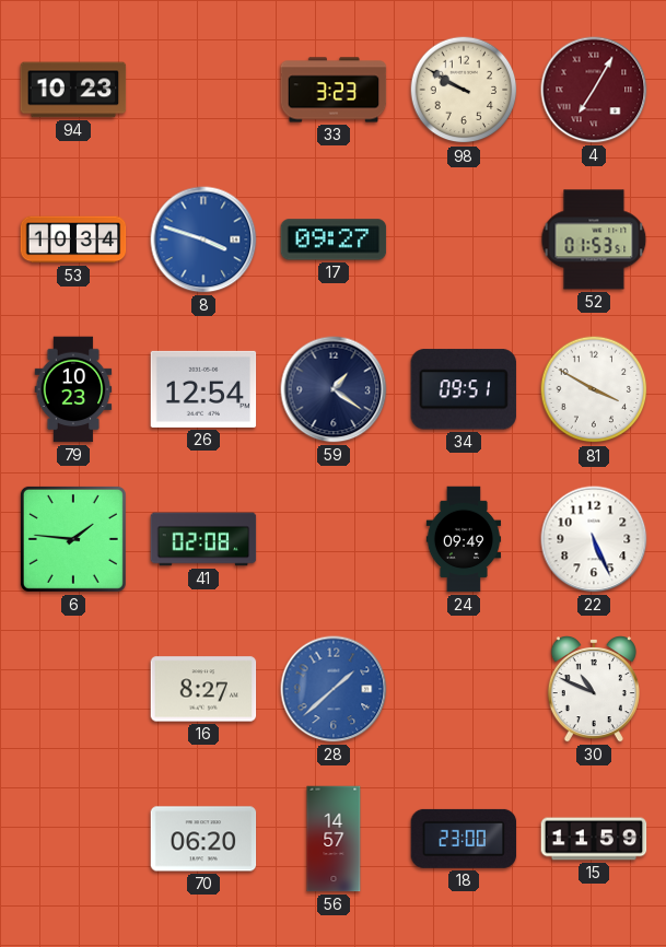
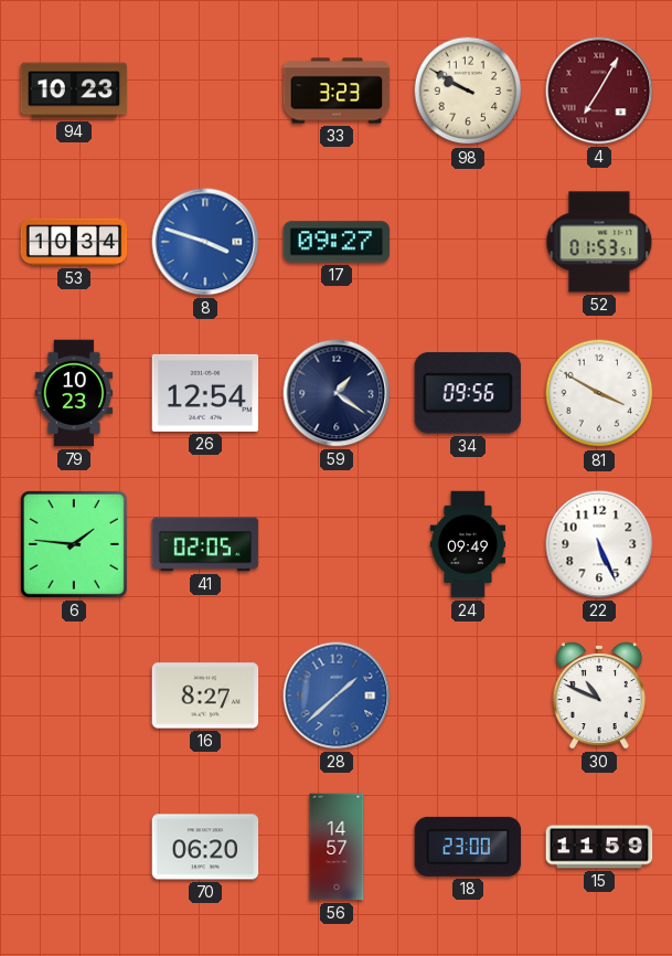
34: 09:51 -> 09:56 (468, 393)
41: 02:08 -> 02:05 (205, 544)
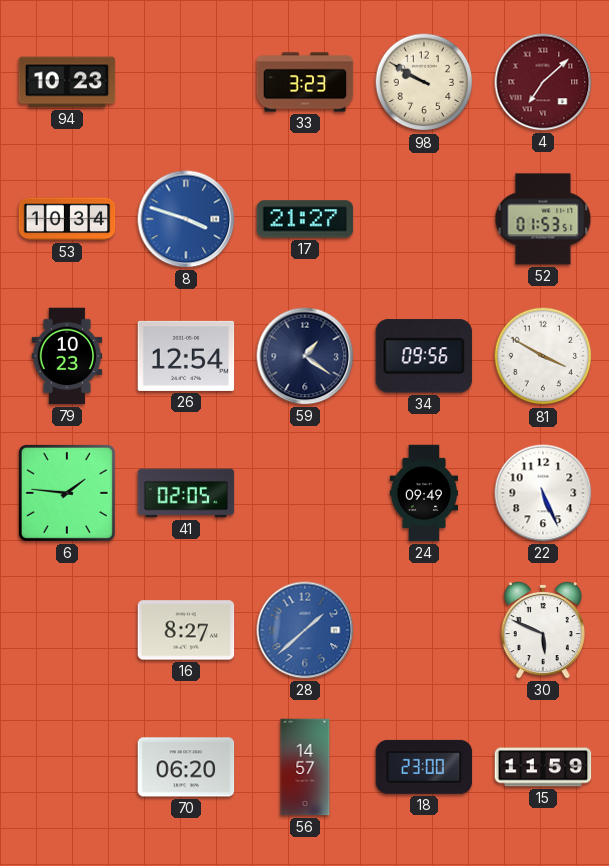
4: 7:05 -> 7:08 (543, 82)
17: 09:27 -> 21:27 (305, 219)
30: 10:49 -> 5:49 (543, 631)
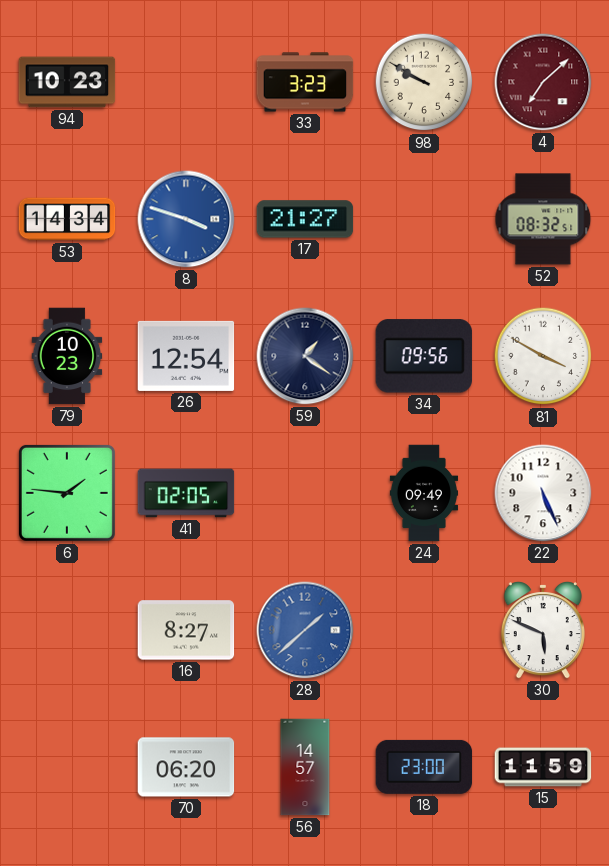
53: 10:34 -> 14:34 (67, 219)
52: 01:53 -> 08:32 (543, 219)
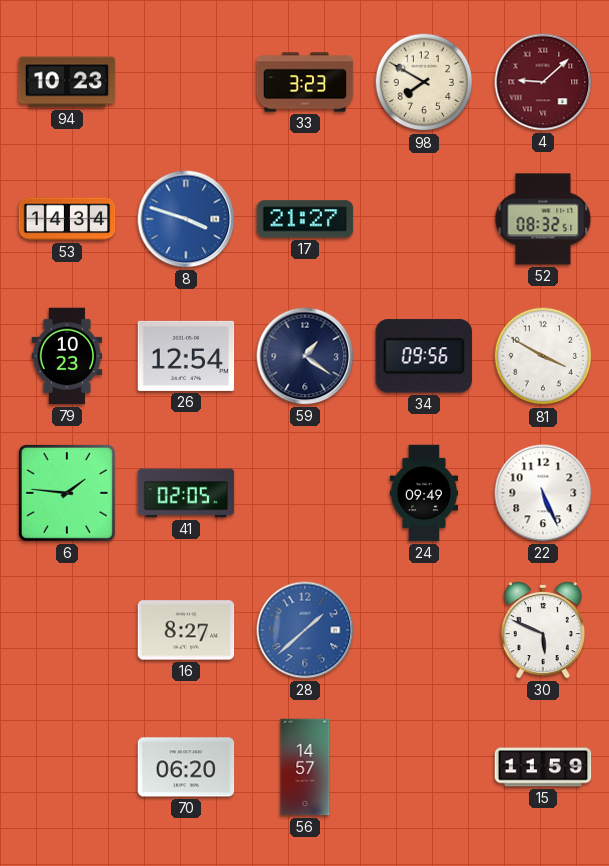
98: 9:50 -> 7:50 (424, 82)
4: 7:08 -> 9:08 (543, 82)
18: 23:00 -> none (424, 767)
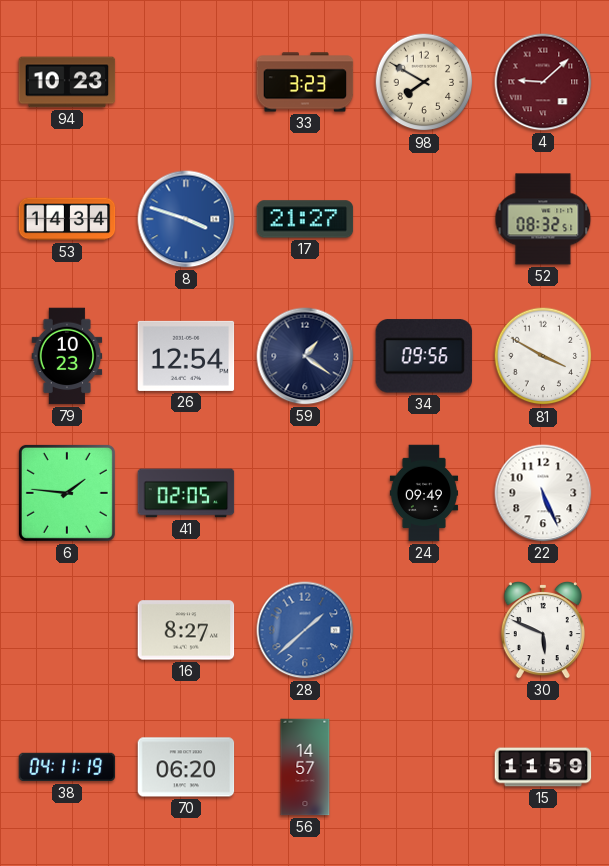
38: none -> 04:11 (67, 767)
